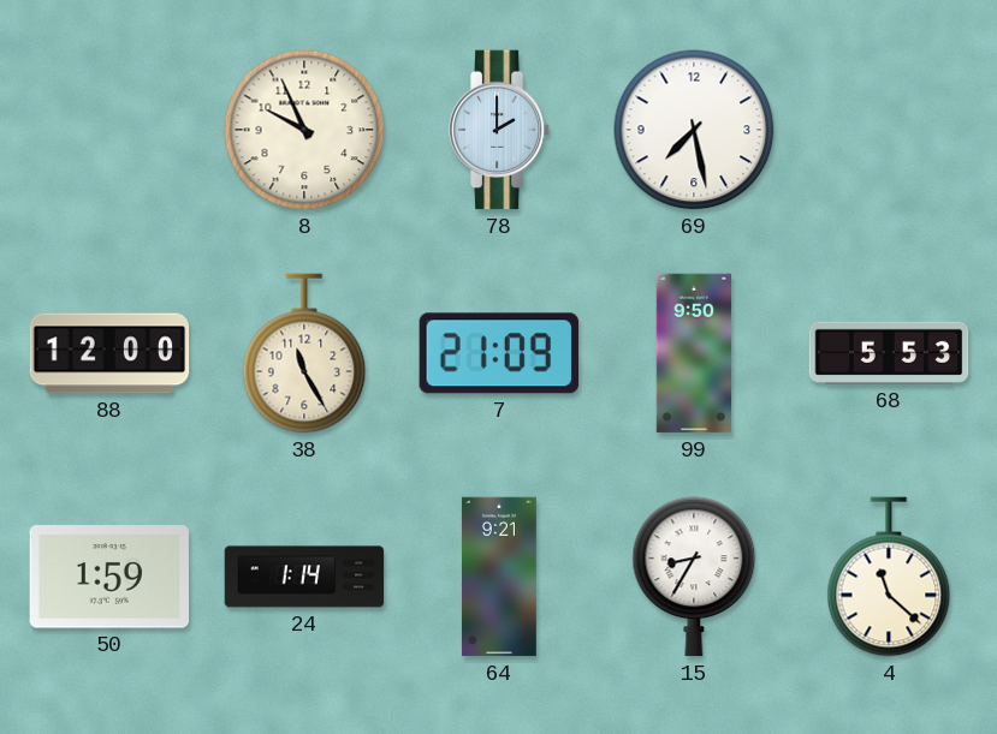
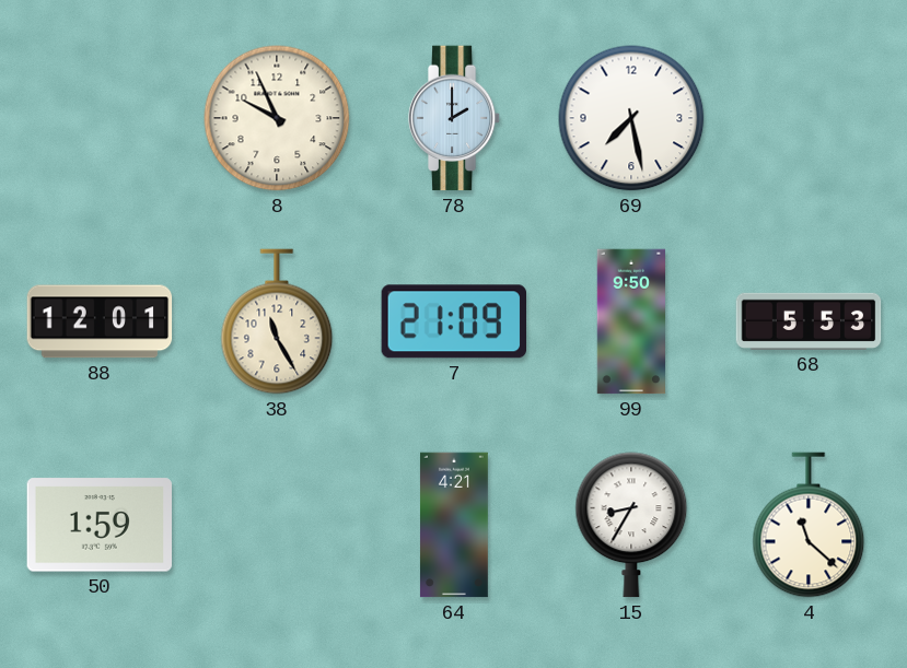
88: 12:00 -> 12:01 (100, 321)
24: 1:14 -> none (304, 577)
64: 9:21 -> 4:21 (454, 525)
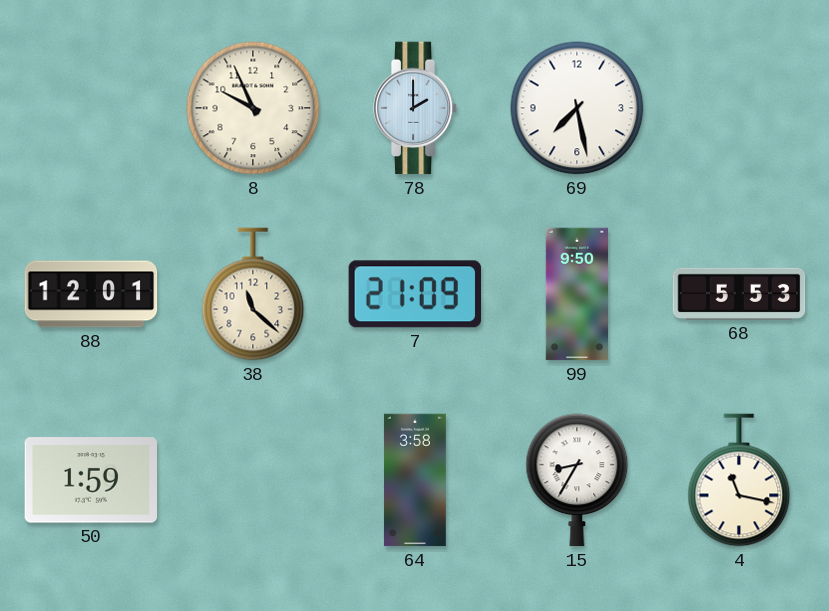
38: 11:25 -> 11:22 (253, 294)
64: 4:21 -> 3:58 (415, 480)
4: 11:22 -> 11:17 (739, 480)
